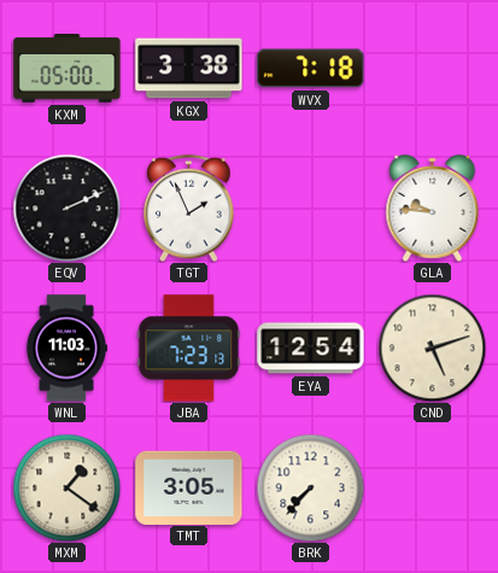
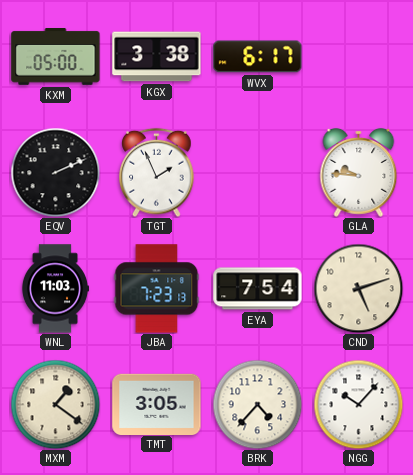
WVX: 7:18 -> 6:17 (258, 57)
EYA: 12:54 -> 7:54 (258, 289)
BRK: 7:37 -> 4:37 (257, 404)
NGG: none -> 10:07 (358, 404)
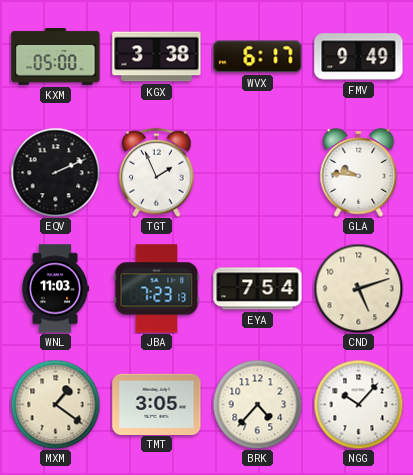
FMV: none -> 9:49 (359, 57)
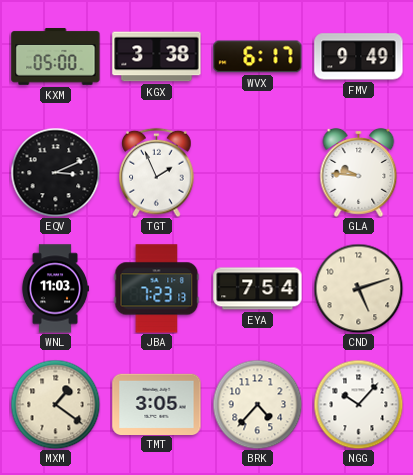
EQV: 2:11 -> 3:11 (55, 172)
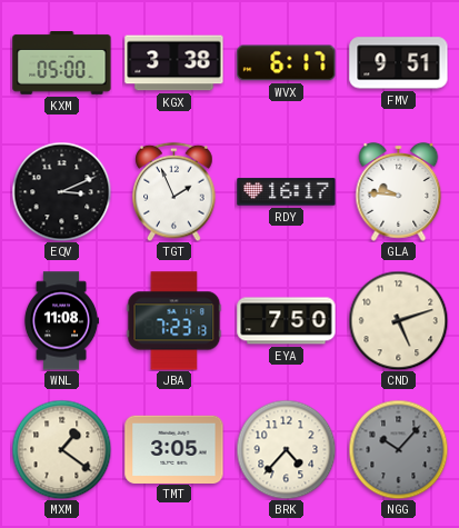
FMV: 9:49 -> 9:51 (399, 63)
RDY: none -> 16:17 (287, 192)
WNL: 11:03 -> 11:08 (61, 321)
EYA: 7:54 -> 7:50 (287, 321)
NGG dial: white -> grey (398, 449)
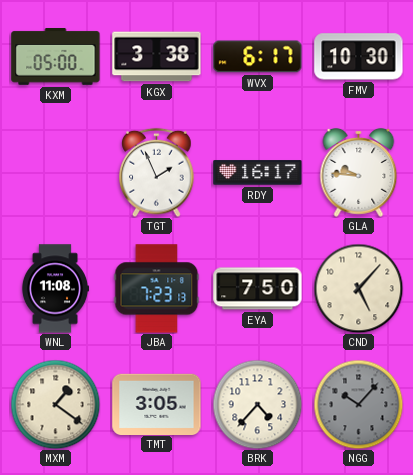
FMV: 9:51 -> 10:30 (359, 57)
EQV: 3:11 -> none (61, 191)
CND: 5:12 -> 5:07 (358, 288)
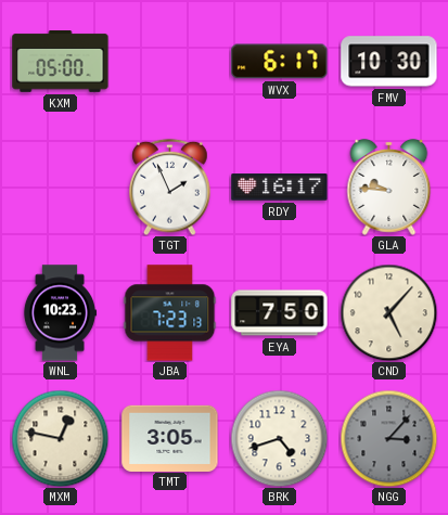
KGX: 3:38 -> none (157, 57)
WNL: 11:08 -> 10:23 (60, 313)
MXM: 1:21 -> 12:47 (60, 438)
BRK: 4:37 -> 4:42 (279, 438)
NGG: 10:07 -> 3:07 (388, 438)
